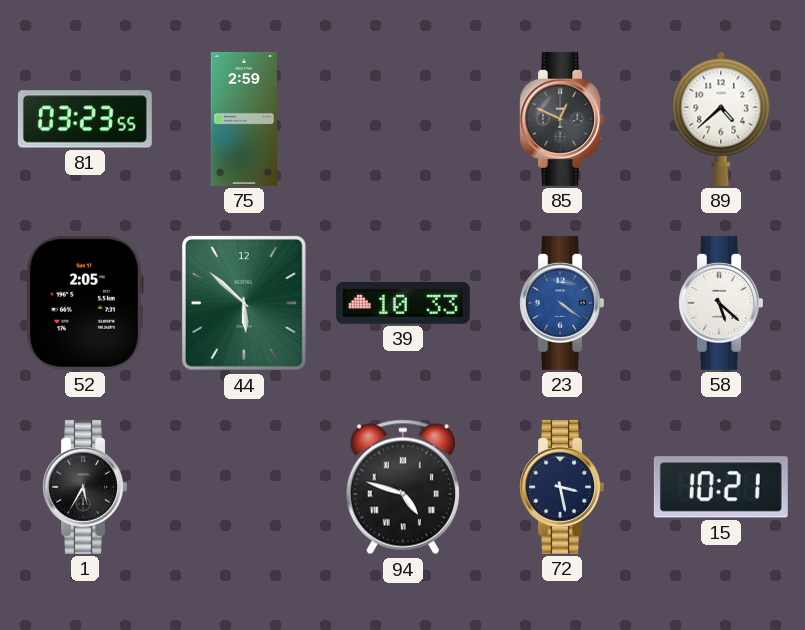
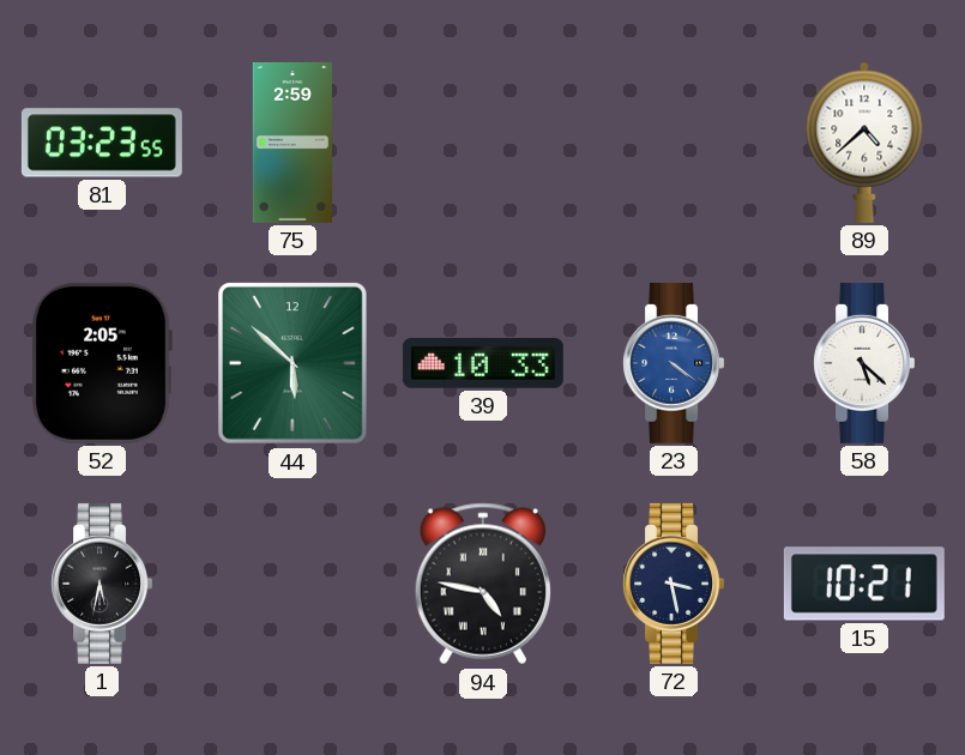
85: 12:49 -> none (561, 119)
1: 5:35 -> 5:32 (101, 584)
94: 4:48 -> 4:47 (482, 584)
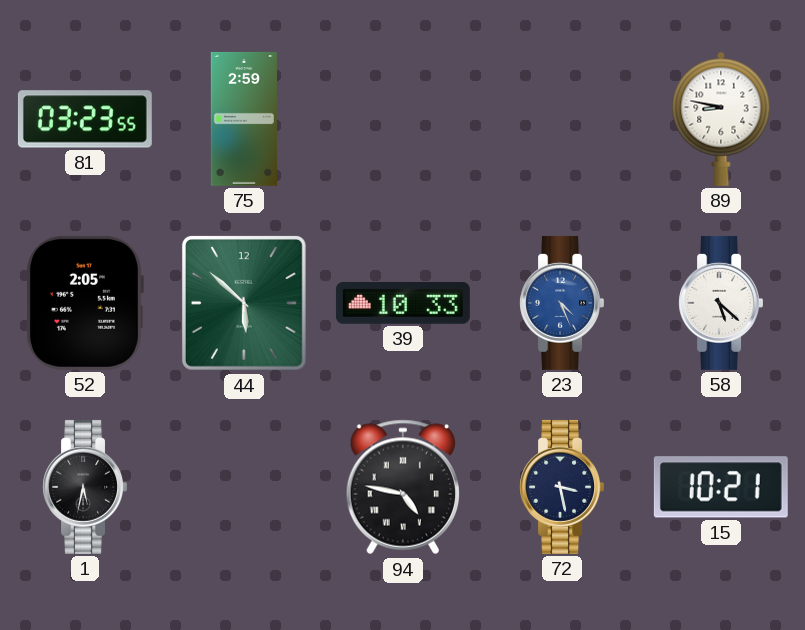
89: 4:38 -> 8:47 (721, 119)
23: 4:21 -> 4:26 (561, 303)
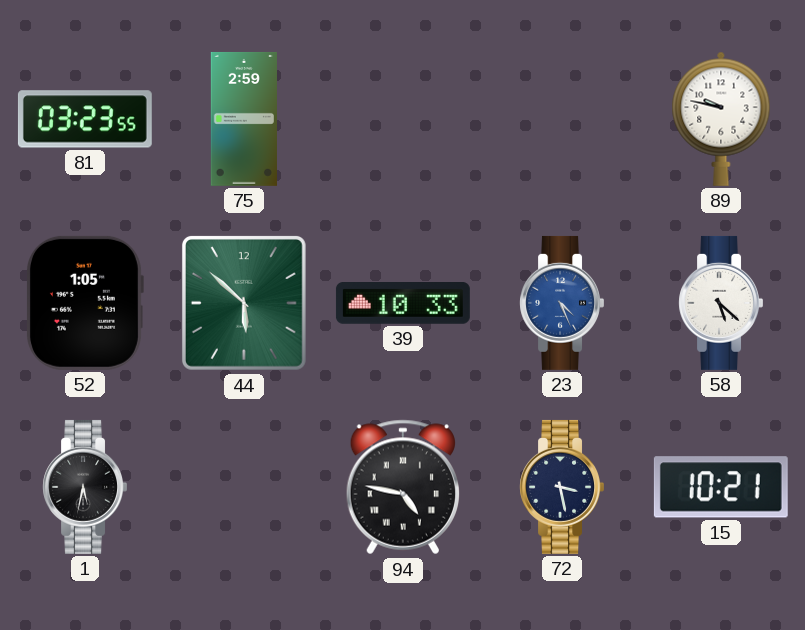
89: 8:47 -> 9:47 (721, 119)
52: 2:05 -> 1:05 (84, 303)
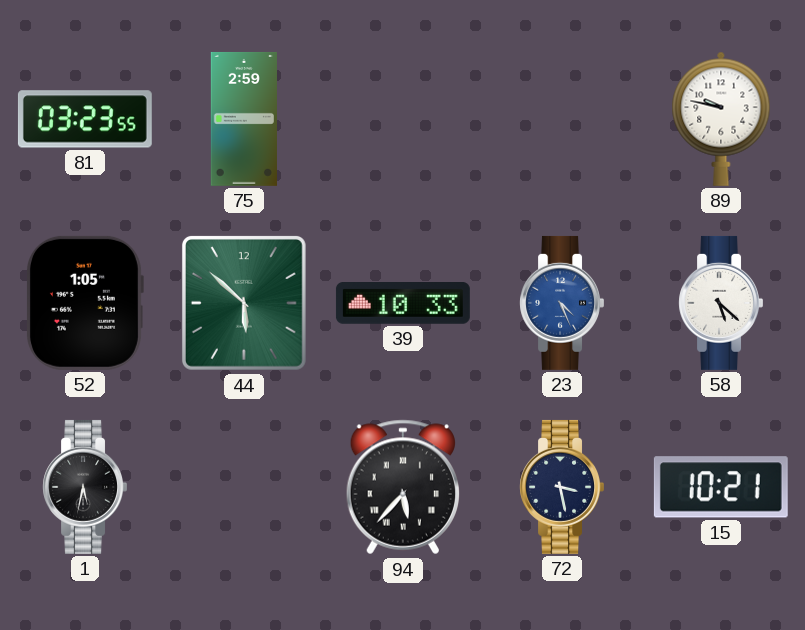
94: 4:47 -> 5:37 (402, 487)
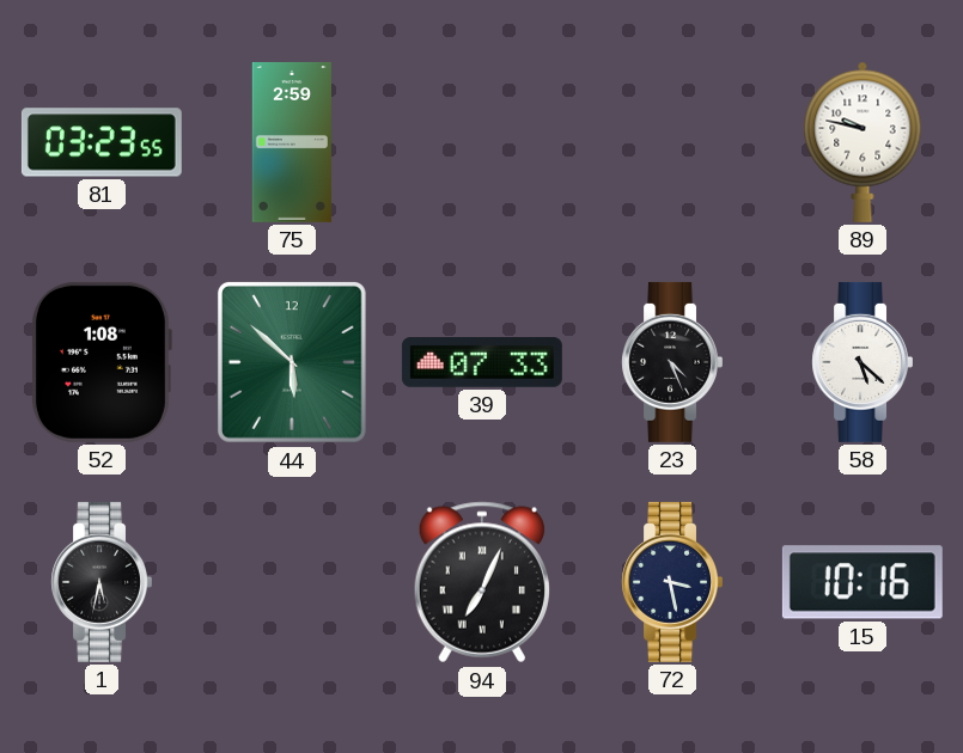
52: 1:05 -> 1:08 (100, 362)
39: 10:33 -> 07:33 (482, 363)
23 dial: blue -> black (671, 362)
94: 5:37 -> 7:04 (481, 582)
15: 10:21 -> 10:16 (863, 582)
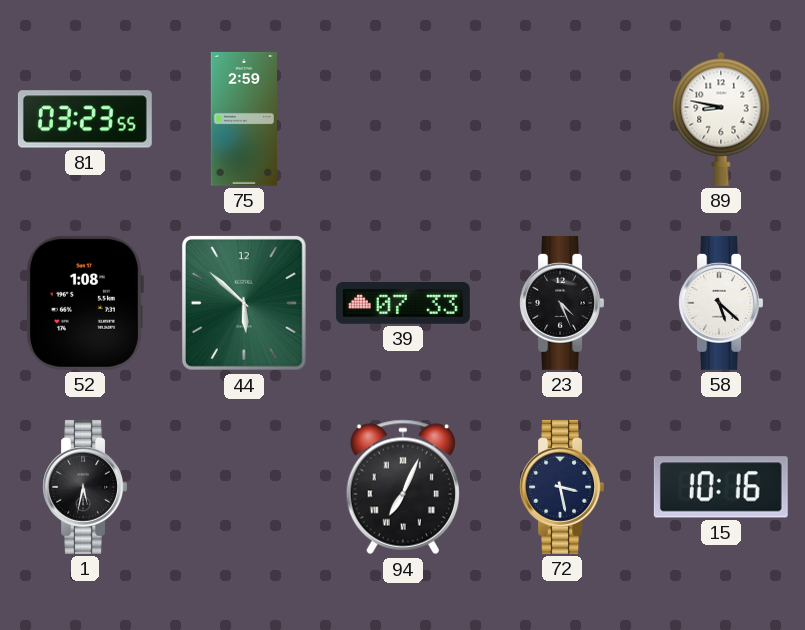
89: 9:47 -> 8:47 (721, 119)
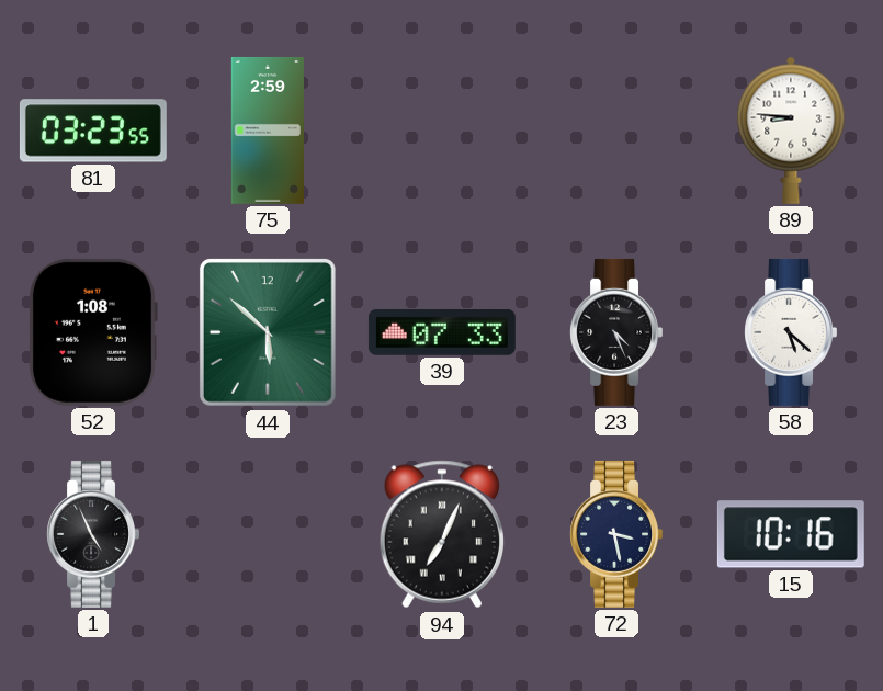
89: 8:47 -> 8:46 (791, 131)
1: 5:32 -> 4:56 (92, 534)
